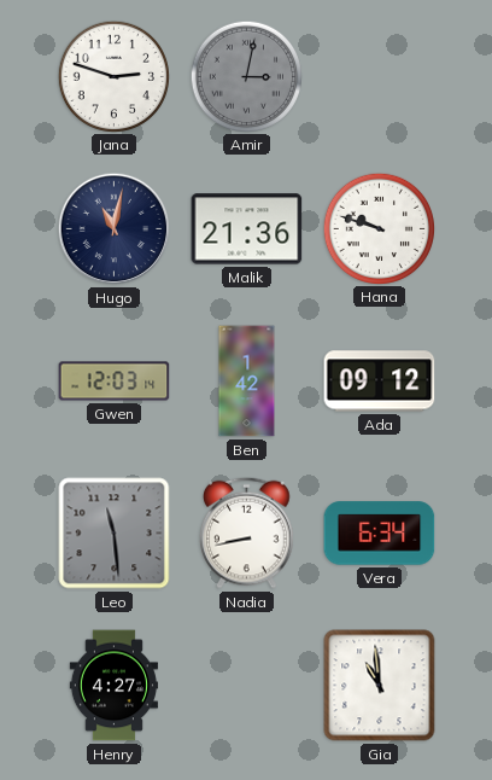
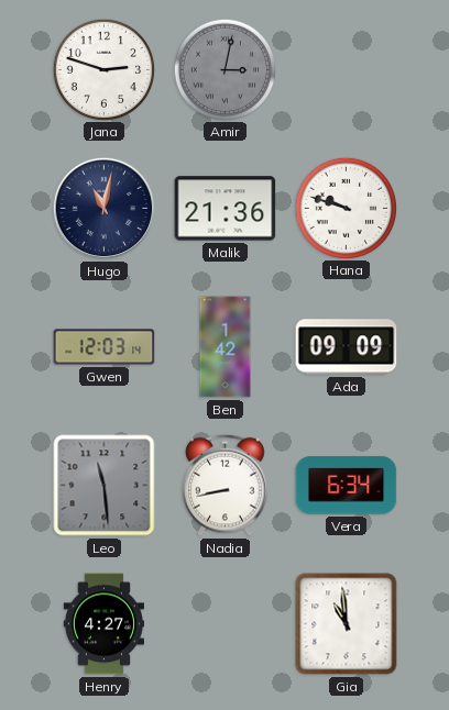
Ada: 09:12 -> 09:09 (347, 347)
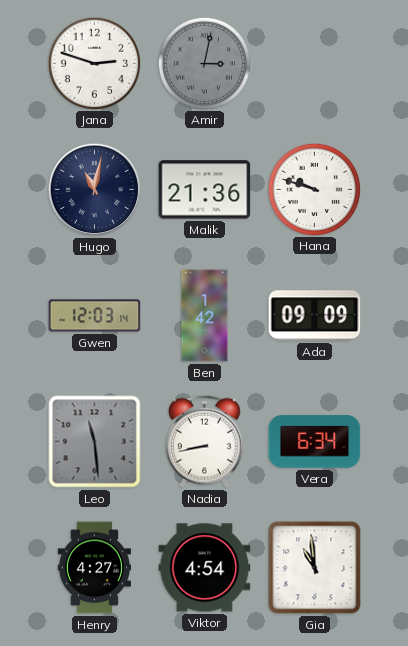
Viktor: none -> 4:54 (205, 568)
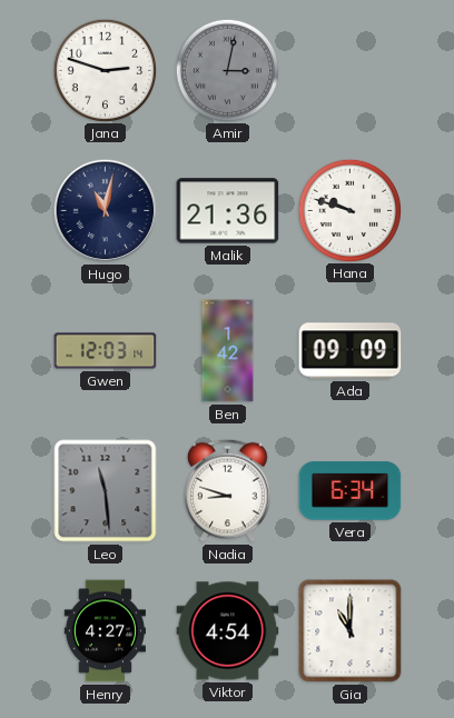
Nadia: 8:43 -> 8:48 (228, 490)
Gia: 10:59 -> 11:00 (351, 631)
